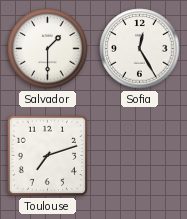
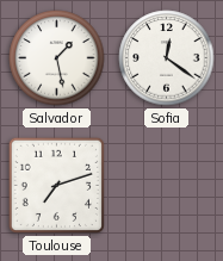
Salvador: 1:30 -> 1:28 (57, 58)
Sofia: 12:25 -> 12:21 (167, 58)
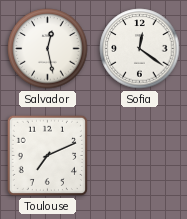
Salvador: 1:28 -> 12:28 (48, 49)
Toulouse: 7:12 -> 7:11 (47, 155)
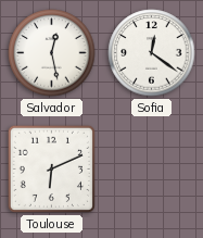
Toulouse: 7:11 -> 6:11 (51, 168)
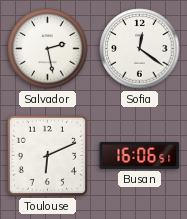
Salvador: 12:28 -> 2:28 (48, 49)
Busan: none -> 16:06 (140, 155)
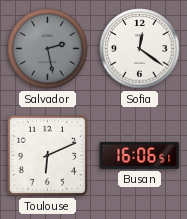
Salvador dial: white -> grey (48, 49)
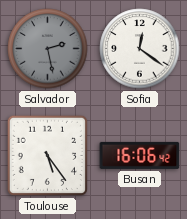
Toulouse: 6:11 -> 5:24 (47, 155)
Busan: 16:06:51 -> 16:06:42 (140, 155)
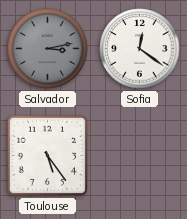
Salvador: 2:28 -> 3:13 (48, 49)
Busan: 16:06 -> none (140, 155)
